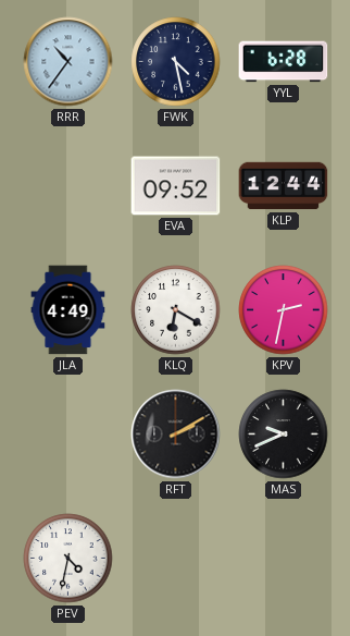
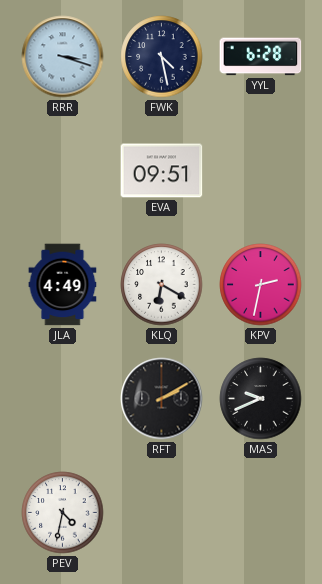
RRR: 10:36 -> 3:18 (63, 57)
EVA: 09:52 -> 09:51 (162, 171)
KLP: 12:44 -> none (284, 186)
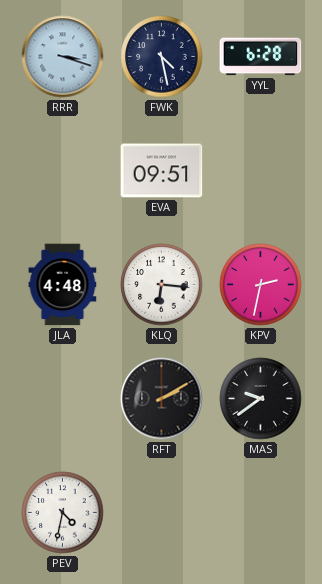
JLA: 4:49 -> 4:48 (63, 285)
KLQ: 6:20 -> 6:16 (162, 285)
MAS: 9:41 -> 9:39 (261, 399)
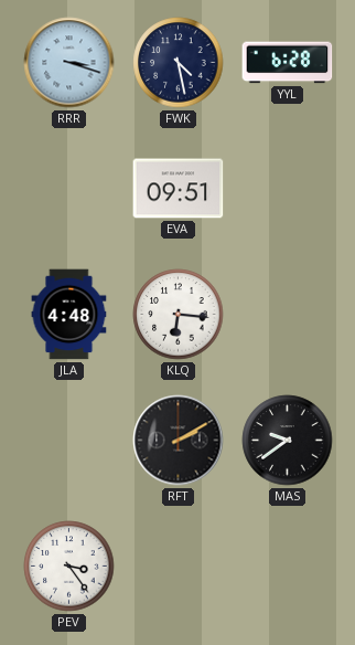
KPV: 2:32 -> none (261, 285)
PEV: 4:32 -> 3:24 (69, 567)
